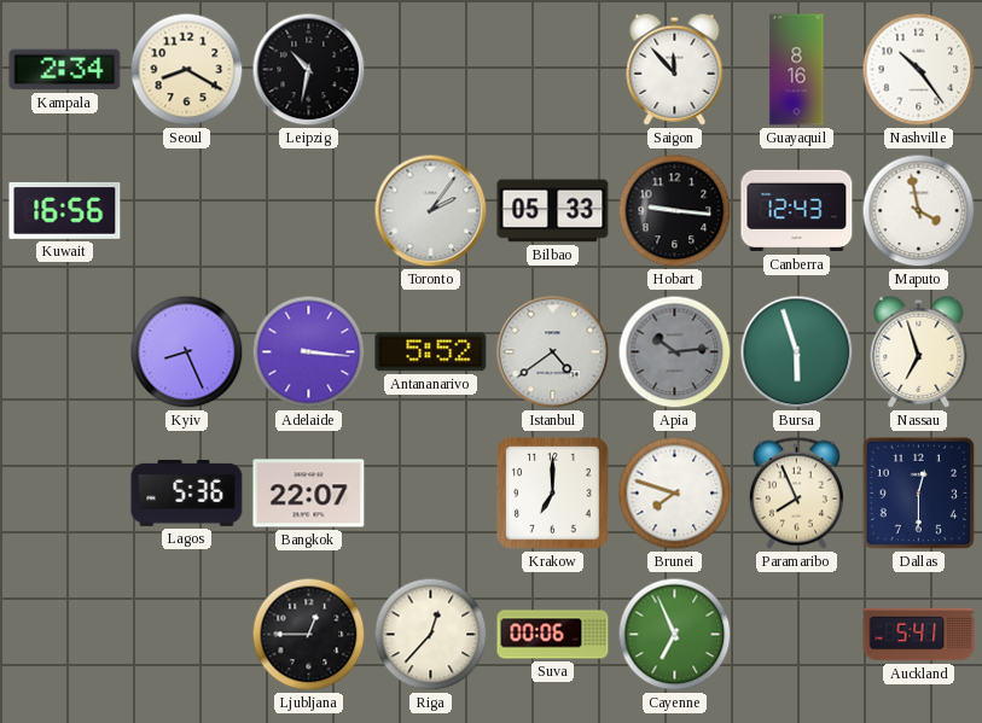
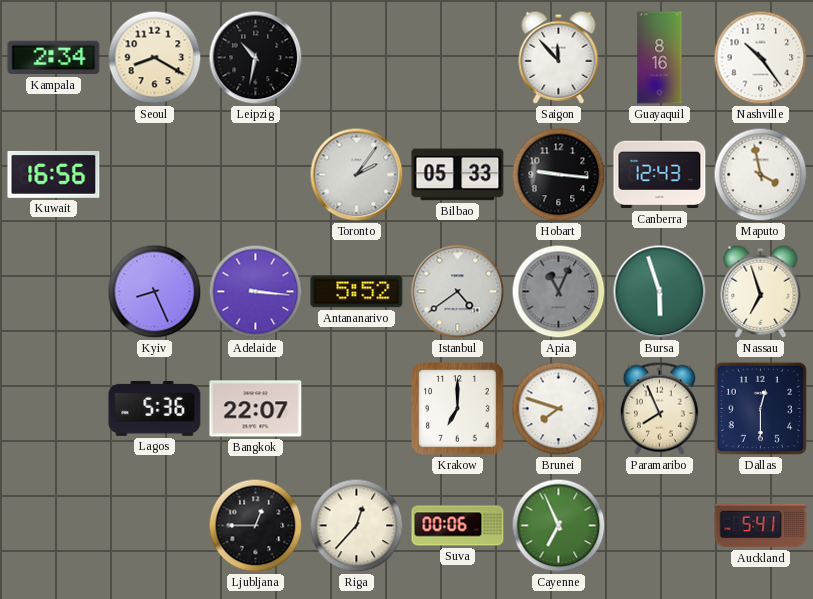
Apia: 10:14 -> 11:04 (559, 292)
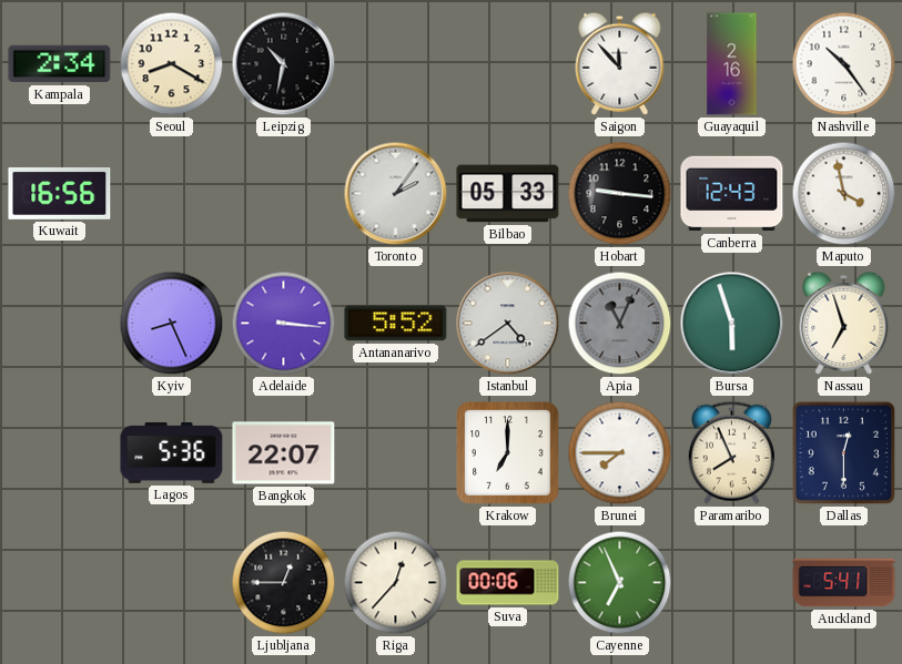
Guayaquil: 8:16 -> 2:16 (732, 64)
Brunei: 7:48 -> 7:45 (620, 453)
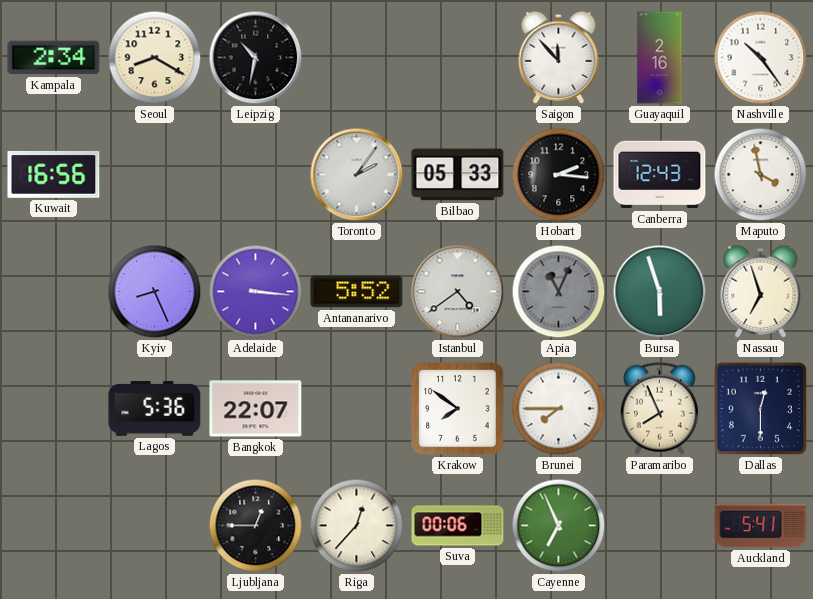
Hobart: 9:16 -> 2:16 (559, 175)
Krakow: 7:00 -> 7:51 (458, 409)
